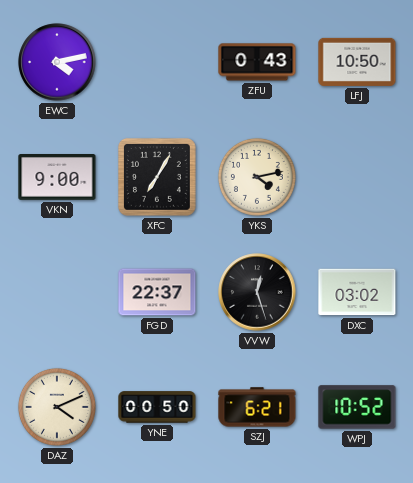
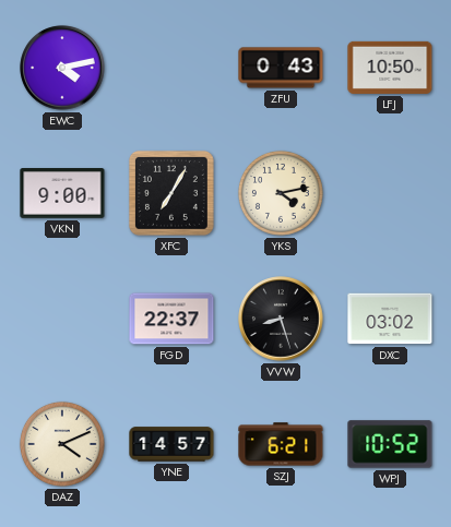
VVW: 12:27 -> 8:27 (281, 319)
YNE: 00:50 -> 14:57 (171, 444)
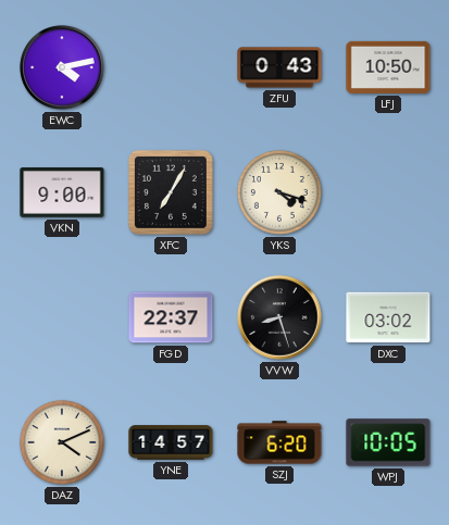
YKS: 4:13 -> 4:18 (279, 192)
SZJ: 6:21 -> 6:20 (279, 442)
WPJ: 10:52 -> 10:05 (388, 442)
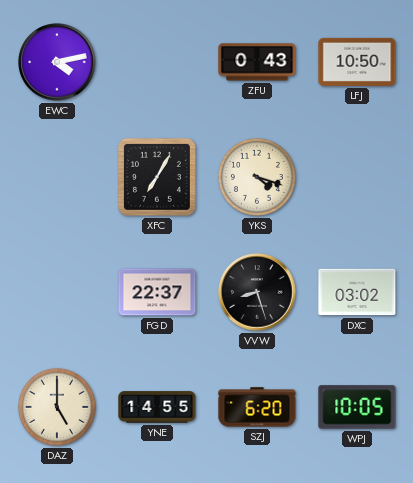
VKN: 9:00 -> none (62, 193)
DAZ: 4:11 -> 5:00 (57, 407)
YNE: 14:57 -> 14:55 (157, 407)
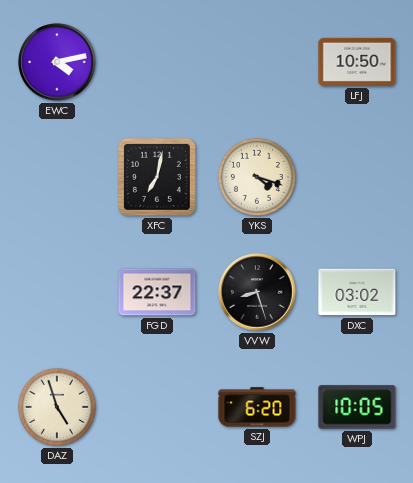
ZFU: 0:43 -> none (257, 62)
XFC: 7:05 -> 7:02 (157, 177)
DAZ: 5:00 -> 4:57 (57, 407)
YNE: 14:55 -> none (157, 407)
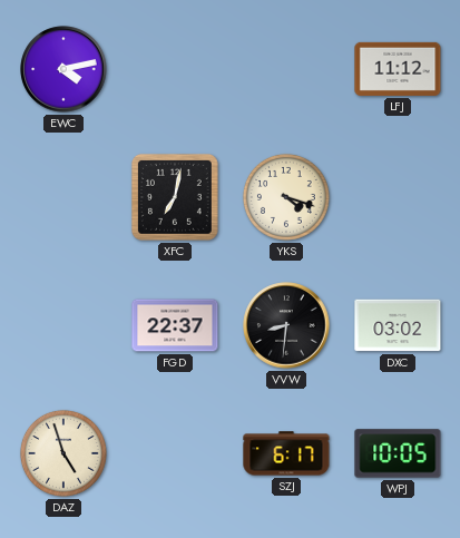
LFJ: 10:50 -> 11:12 (398, 69)
VVW: 8:27 -> 8:31 (286, 325)
SZJ: 6:20 -> 6:17 (286, 453)
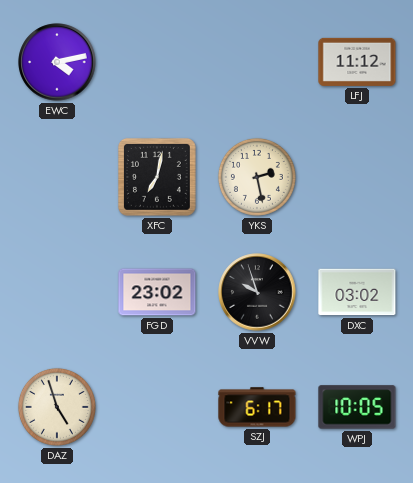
YKS: 4:18 -> 2:28 (257, 177)
FGD: 22:37 -> 23:02 (157, 292)
VVW: 8:31 -> 9:57 (257, 292)
